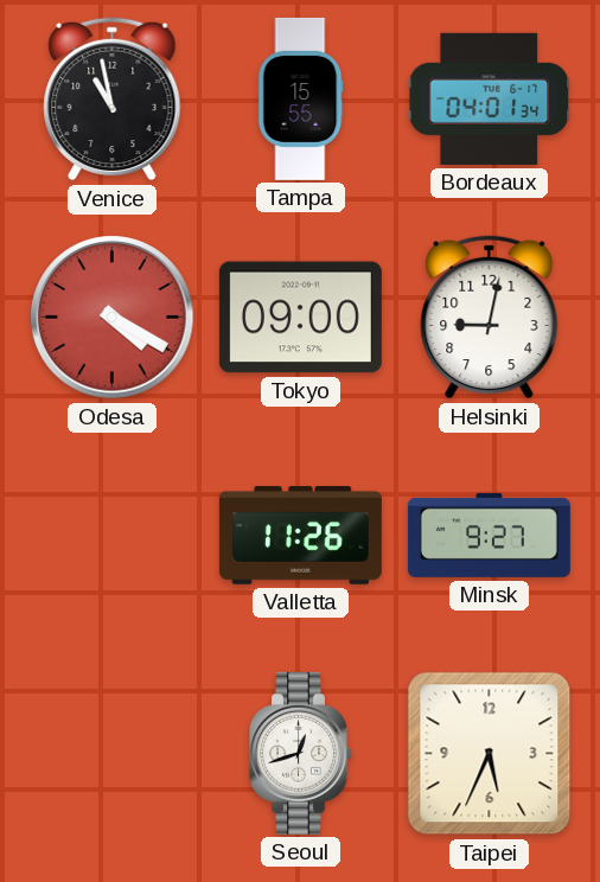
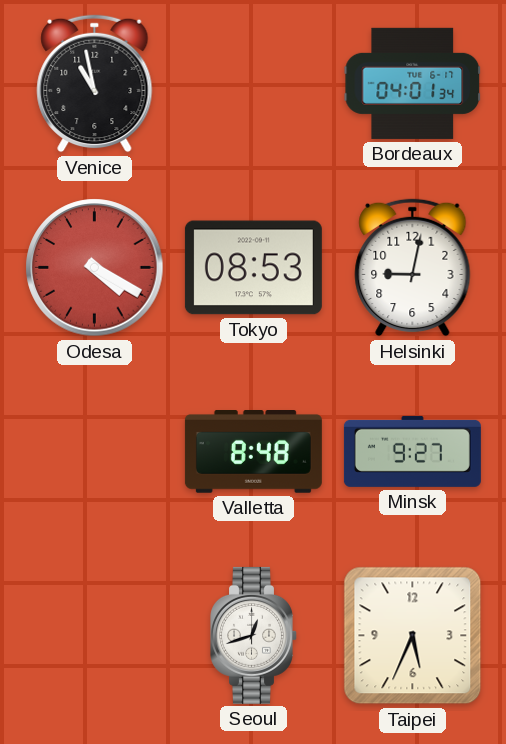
Tampa: 15:55 -> none (300, 98)
Tokyo: 09:00 -> 08:53 (253, 268)
Valletta: 11:26 -> 8:48 (253, 452)
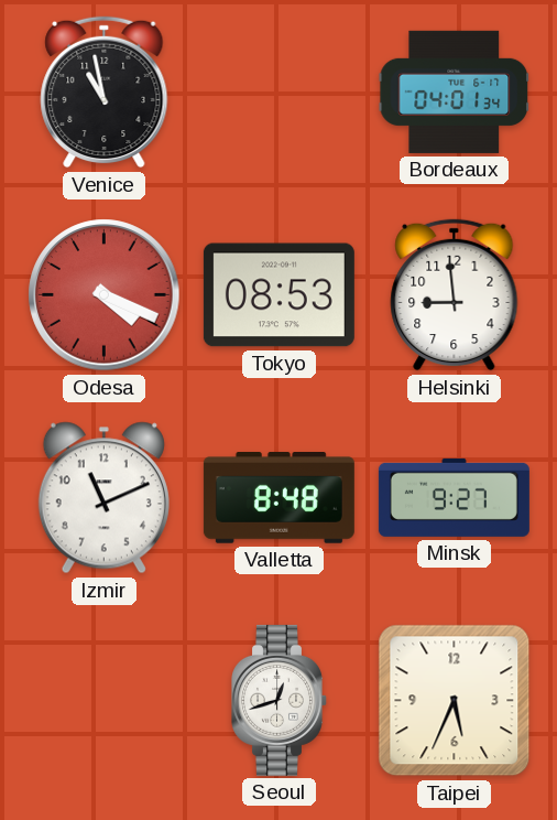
Odesa: 4:20 -> 4:19 (105, 295)
Helsinki: 9:02 -> 8:59 (455, 295)
Izmir: none -> 11:11 (103, 498)
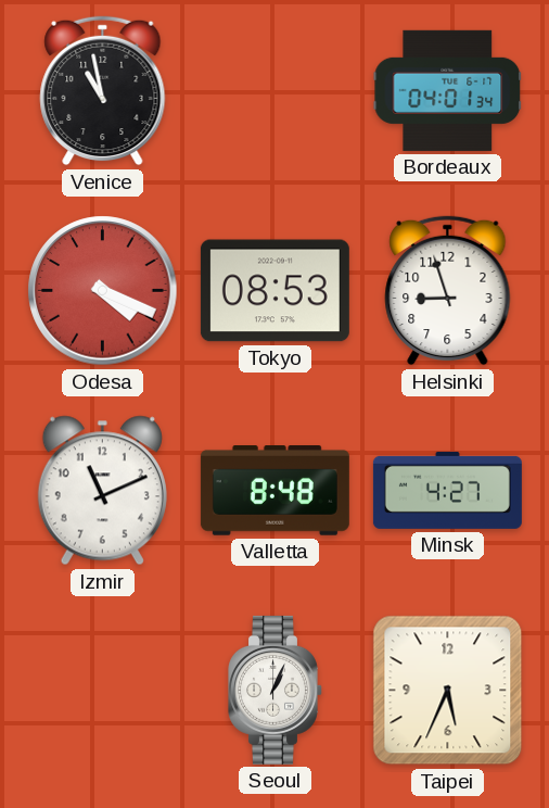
Helsinki: 8:59 -> 8:57 (448, 291)
Minsk: 9:27 -> 4:27 (447, 490)
Seoul: 12:42 -> 1:04 (276, 690)
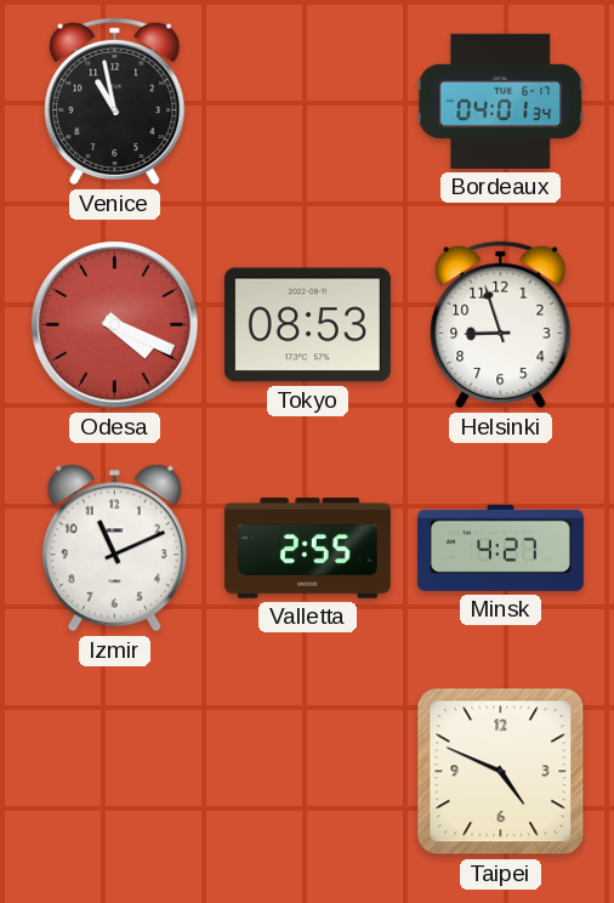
Valletta: 8:48 -> 2:55 (307, 549)
Seoul: 1:04 -> none (276, 690)
Taipei: 5:34 -> 4:49 (501, 772)
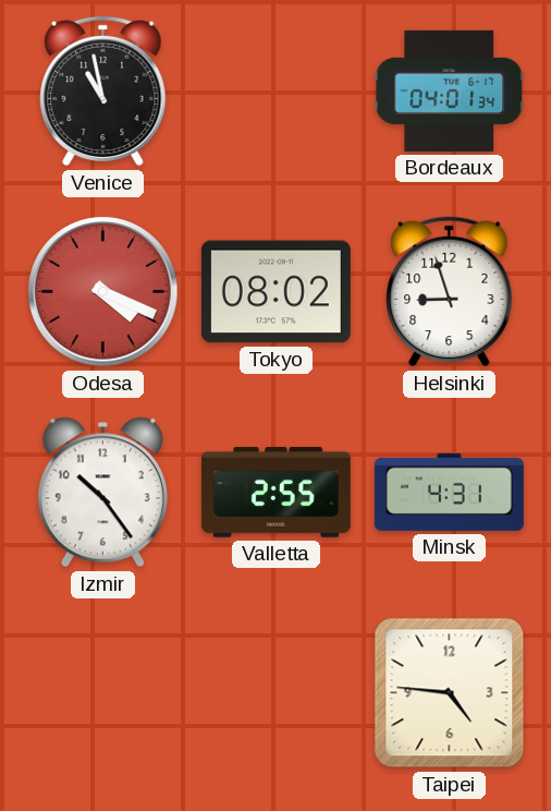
Tokyo: 08:53 -> 08:02 (275, 292)
Izmir: 11:11 -> 10:24 (102, 493)
Minsk: 4:27 -> 4:31 (449, 492)
Taipei: 4:49 -> 4:46 (450, 693)
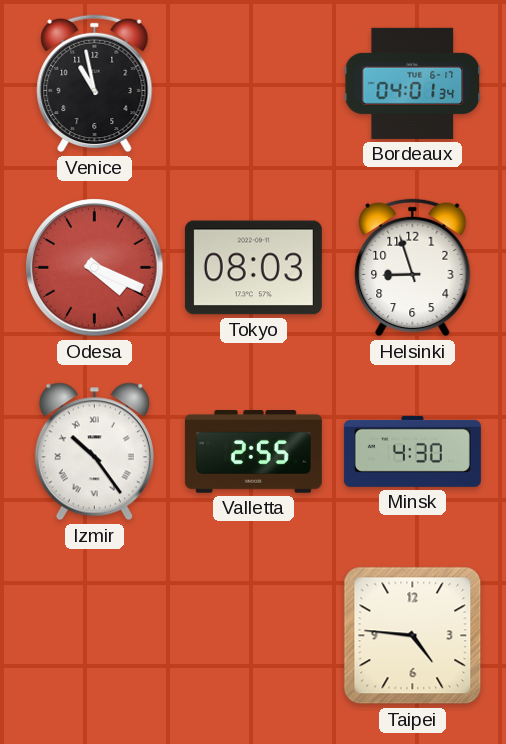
Tokyo: 08:02 -> 08:03 (253, 268)
Izmir numerals: Arabic -> Roman (94, 452)
Minsk: 4:31 -> 4:30 (412, 451)
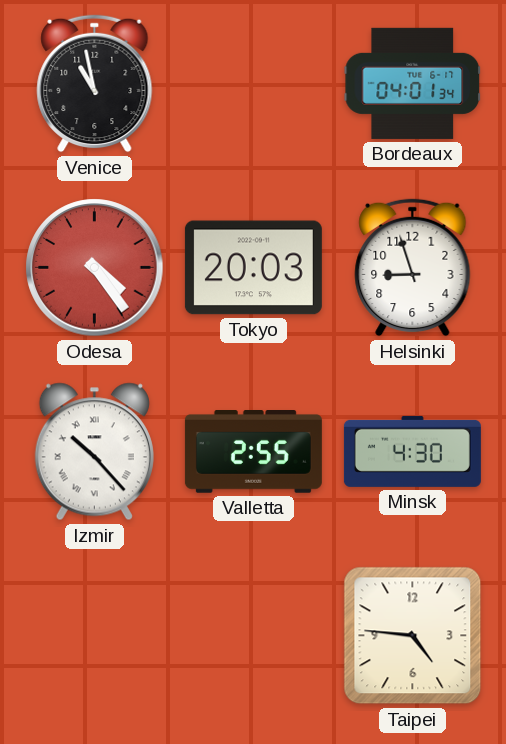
Odesa: 4:19 -> 4:24 (95, 268)
Tokyo: 08:03 -> 20:03 (253, 268)
Izmir: 10:24 -> 10:23 (94, 452)
